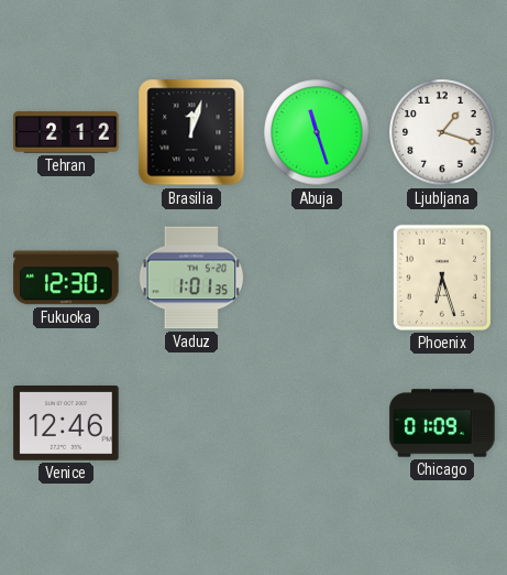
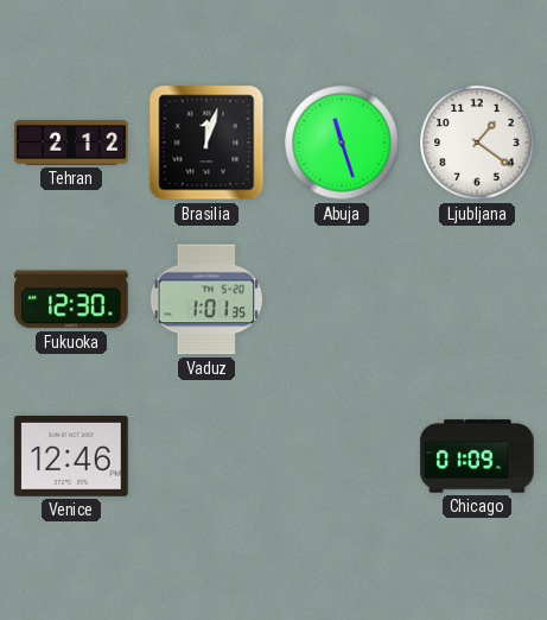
Ljubljana: 1:18 -> 1:21 (477, 143)
Phoenix: 6:27 -> none (442, 278)
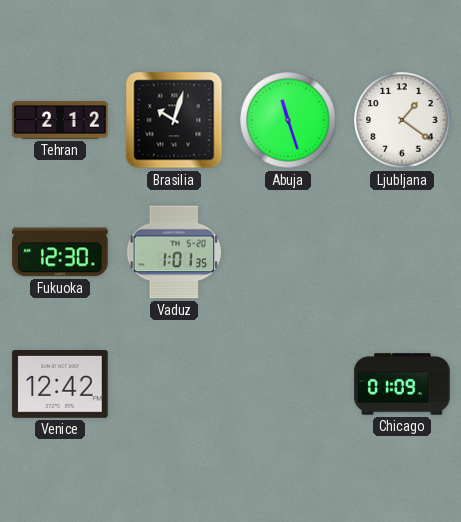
Brasilia: 12:03 -> 10:03 (174, 120)
Venice: 12:46 -> 12:42 (60, 385)
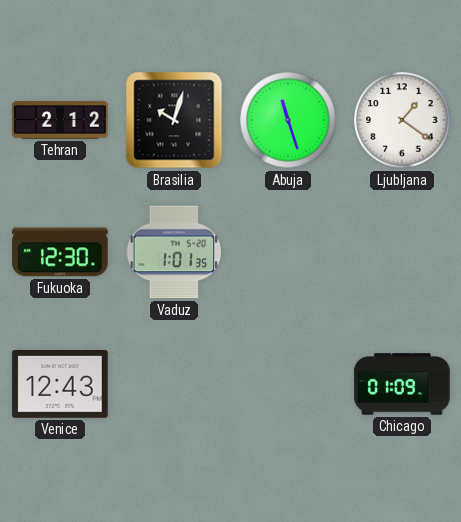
Venice: 12:42 -> 12:43 (60, 385)
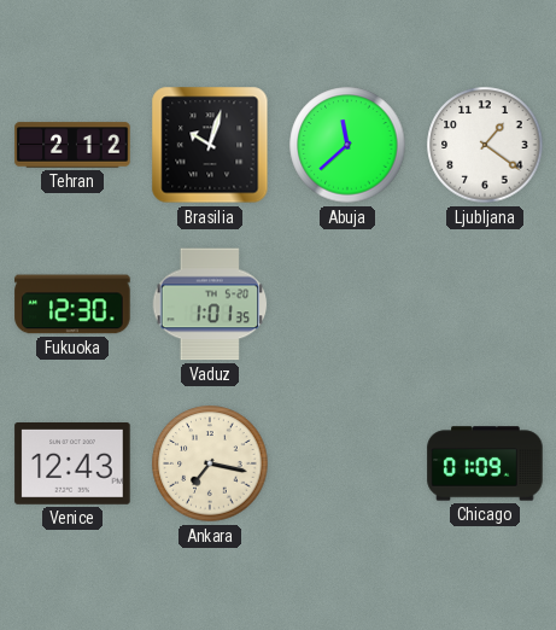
Abuja: 11:27 -> 11:38 (347, 145)
Ankara: none -> 7:17 (210, 463)
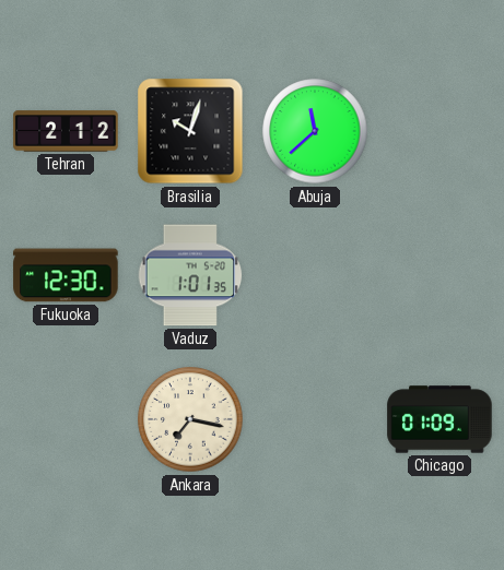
Ljubljana: 1:21 -> none (485, 145)
Venice: 12:43 -> none (72, 465)
